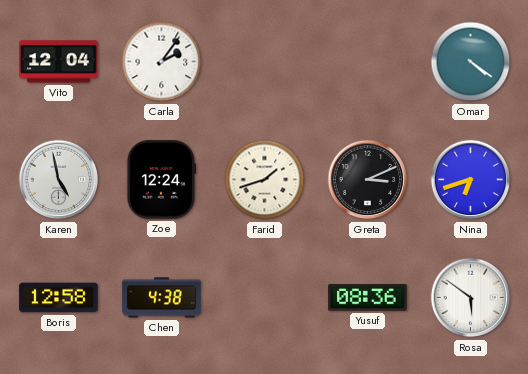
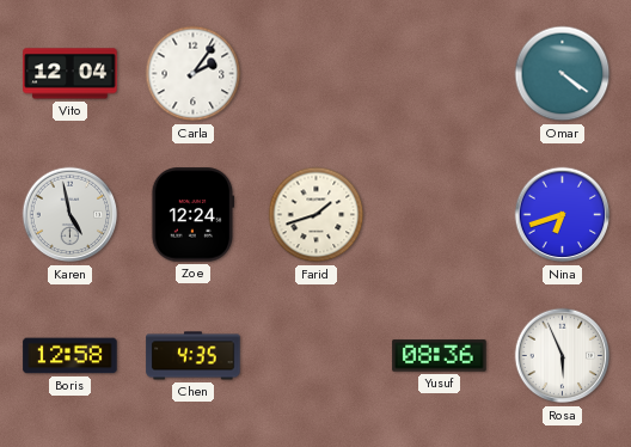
Greta: 3:11 -> none (368, 180)
Chen: 4:38 -> 4:35 (194, 356)
Rosa: 5:51 -> 5:56 (563, 356)
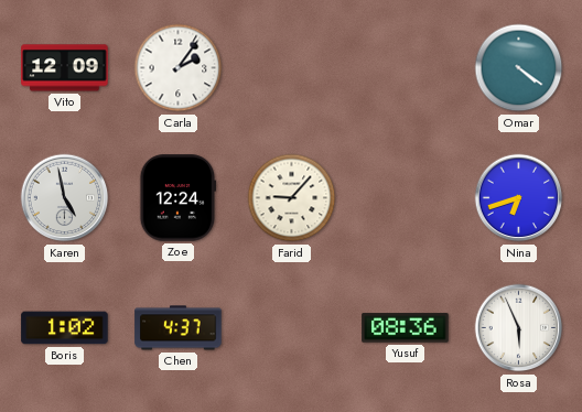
Vito: 12:04 -> 12:09 (65, 68)
Farid: 1:42 -> 9:07 (292, 198)
Boris: 12:58 -> 1:02 (65, 328)
Chen: 4:35 -> 4:37 (179, 328)
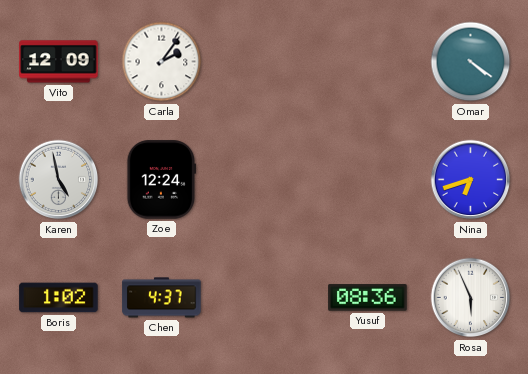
Farid: 9:07 -> none (292, 198)
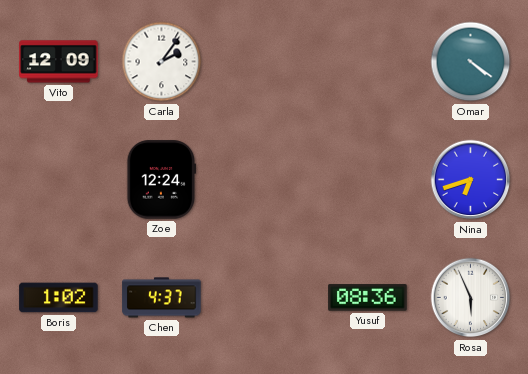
Karen: 4:58 -> none (59, 180)
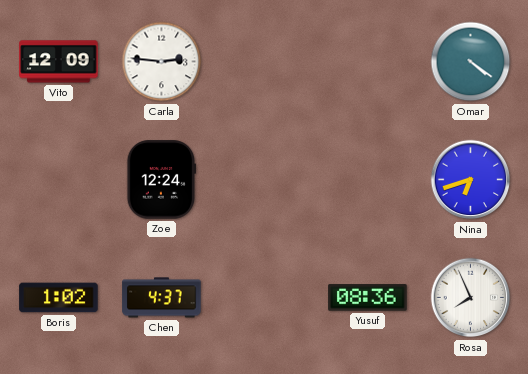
Carla: 2:06 -> 2:46 (162, 62)
Rosa: 5:56 -> 7:56 (471, 298)
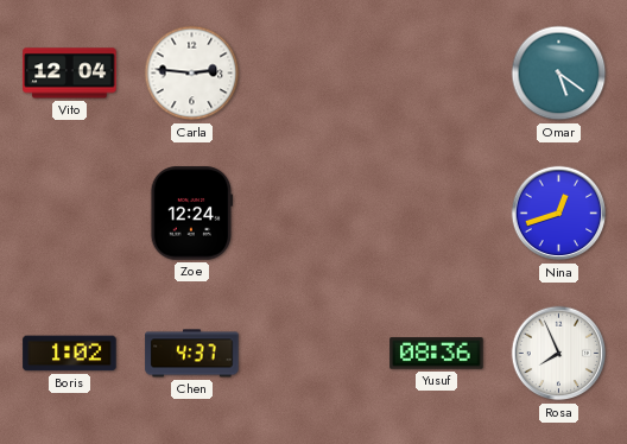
Vito: 12:09 -> 12:04 (70, 74)
Omar: 4:21 -> 5:21 (559, 74)
Nina: 6:42 -> 12:42 (559, 214)
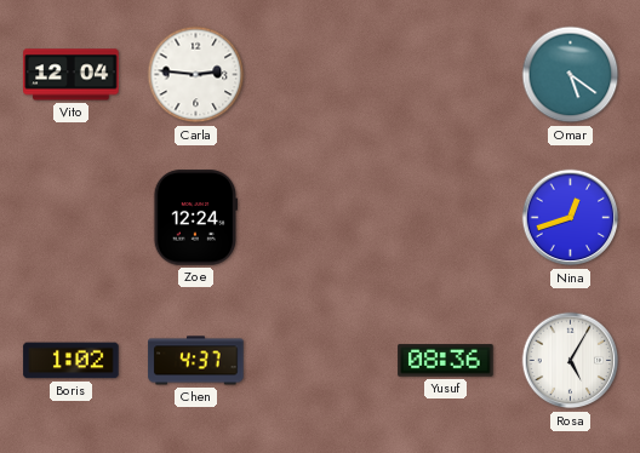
Rosa: 7:56 -> 5:05 (571, 361)
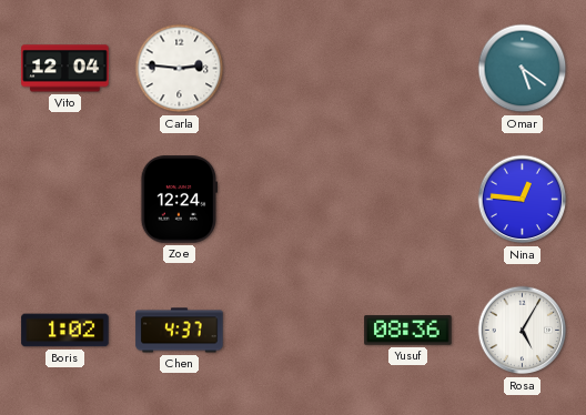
Nina: 12:42 -> 12:46 (523, 200)
